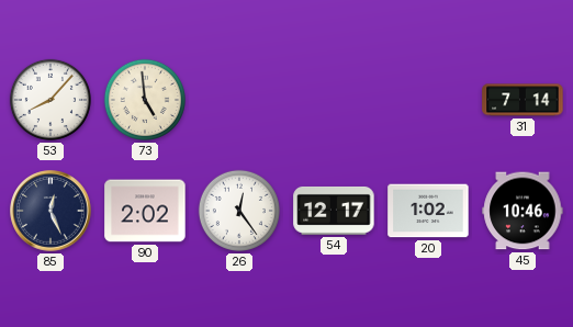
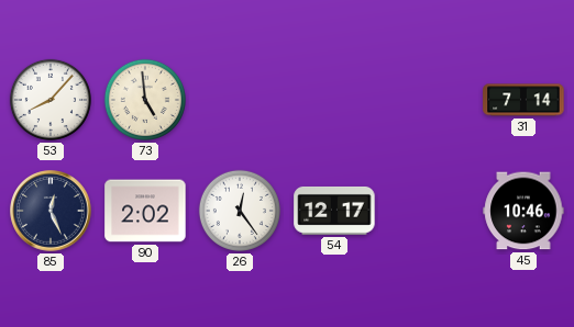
20: 1:02 -> none (428, 211)
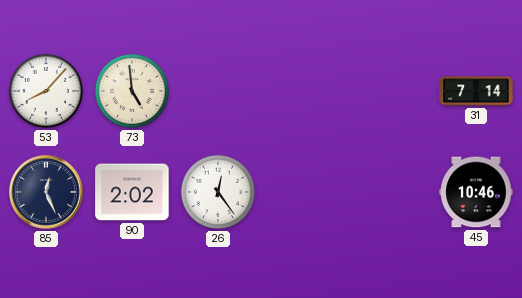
54: 12:17 -> none (334, 211)
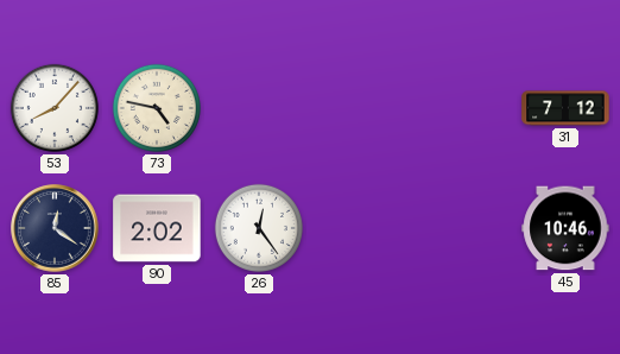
73: 4:59 -> 4:47 (157, 108)
31: 7:14 -> 7:12 (565, 108)
85: 12:26 -> 12:21 (55, 228)
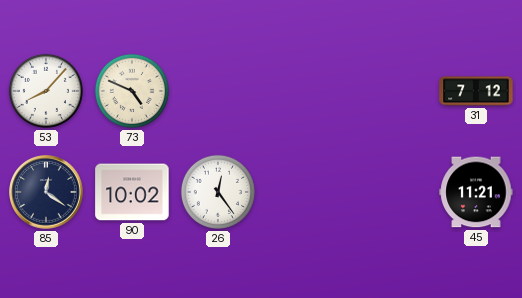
73: 4:47 -> 4:49 (132, 91)
90: 2:02 -> 10:02 (132, 192)
45: 10:46 -> 11:21 (476, 192)
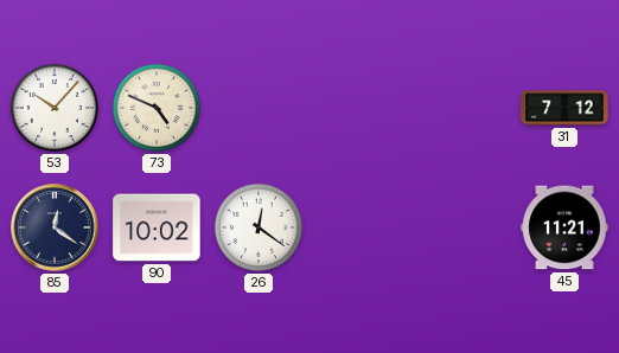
53: 8:07 -> 10:07 (55, 108)
26: 12:24 -> 12:21 (259, 227)
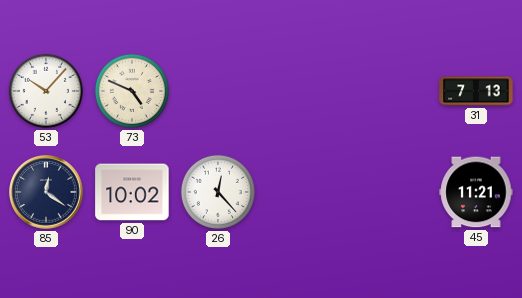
31: 7:12 -> 7:13 (476, 91)
26: 12:21 -> 12:23 (218, 192)
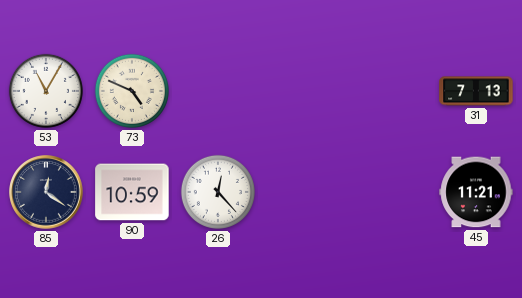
53: 10:07 -> 11:05 (46, 91)
90: 10:02 -> 10:59 (132, 192)
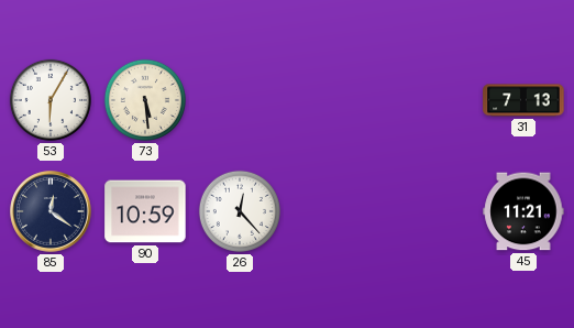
53: 11:05 -> 6:05 (51, 100)
73: 4:49 -> 5:29 (145, 100)
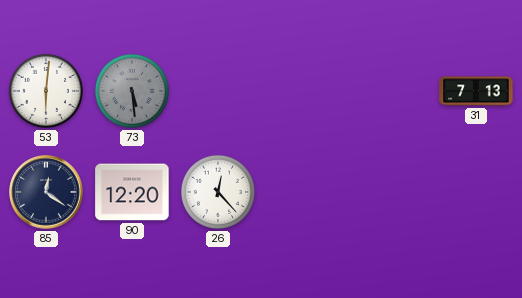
53: 6:05 -> 6:01 (46, 91)
73 dial: cream -> grey (132, 91)
90: 10:59 -> 12:20 (132, 192)
45: 11:21 -> none (523, 211)
